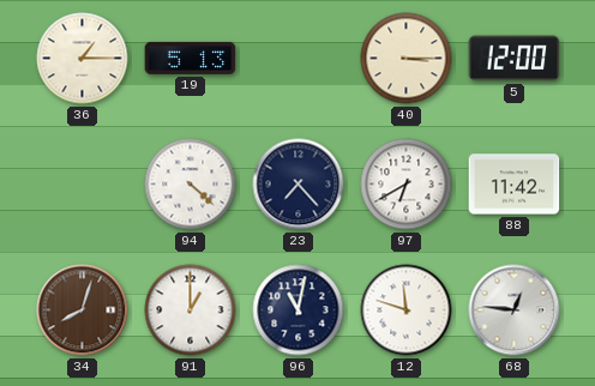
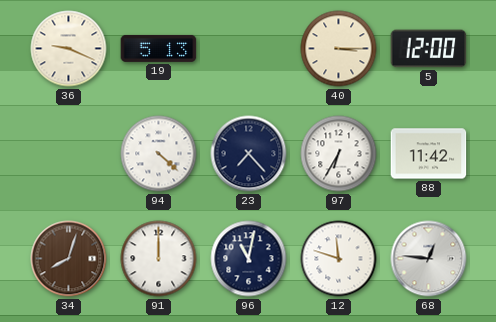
36: 1:15 -> 9:19 (69, 49)
97: 6:40 -> 6:35 (339, 154)
91: 1:00 -> 12:00 (159, 259)
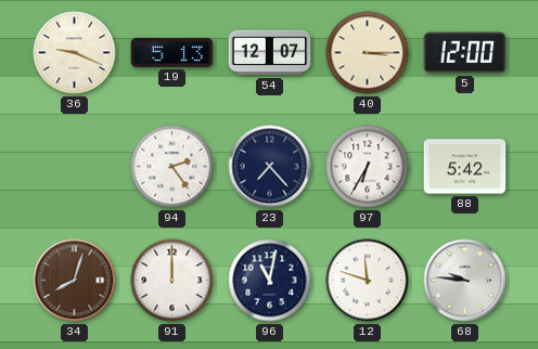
54: none -> 12:07 (270, 53)
94: 4:22 -> 2:24 (172, 167)
88: 11:42 -> 5:42 (465, 167)
68: 12:46 -> 9:46 (465, 281)
